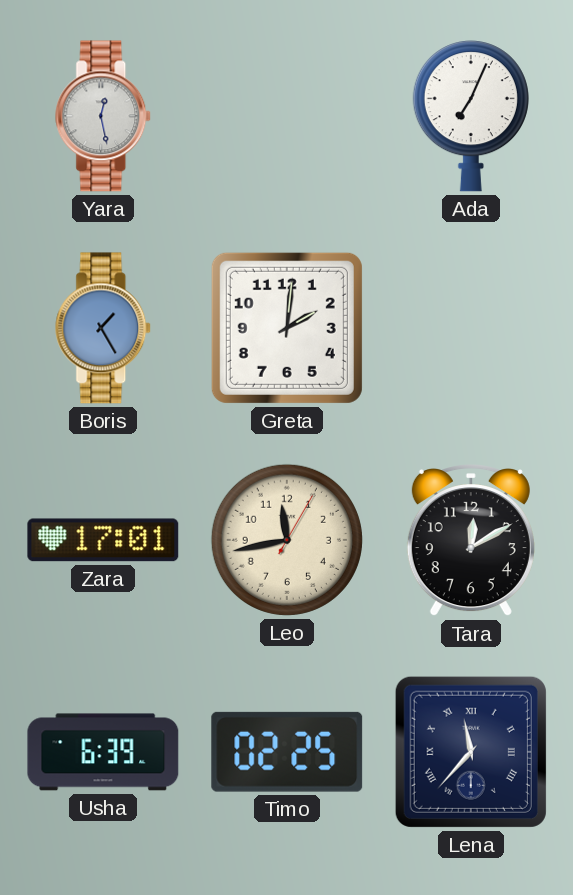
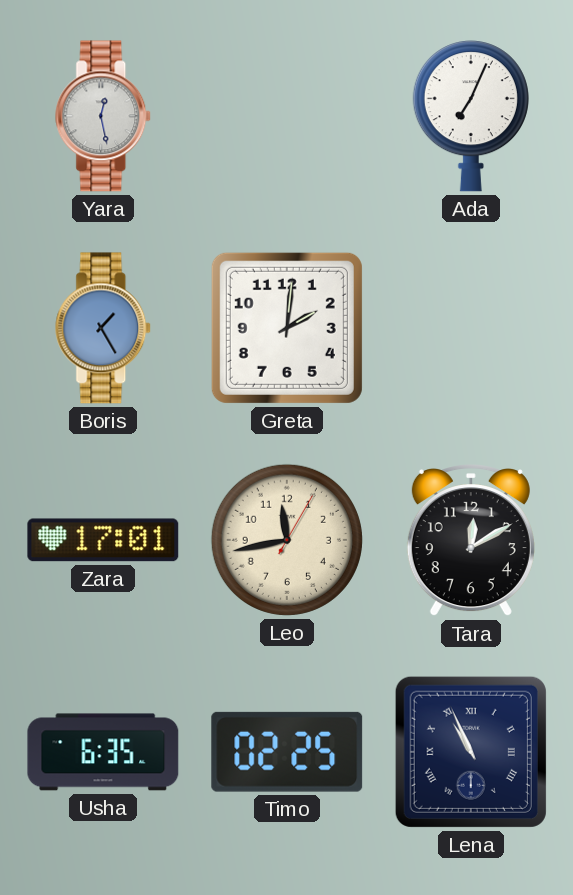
Usha: 6:39 -> 6:35 (103, 752)
Lena: 11:37 -> 10:56 (471, 752)
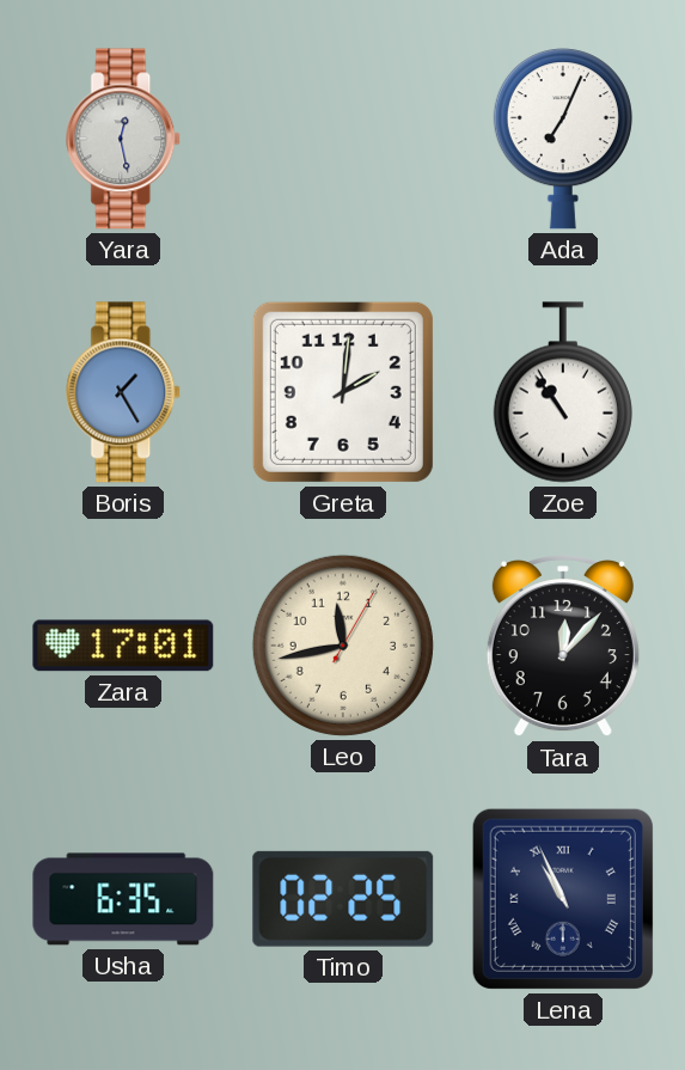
Zoe: none -> 10:54 (563, 392)
Tara: 12:10 -> 12:07 (563, 647)
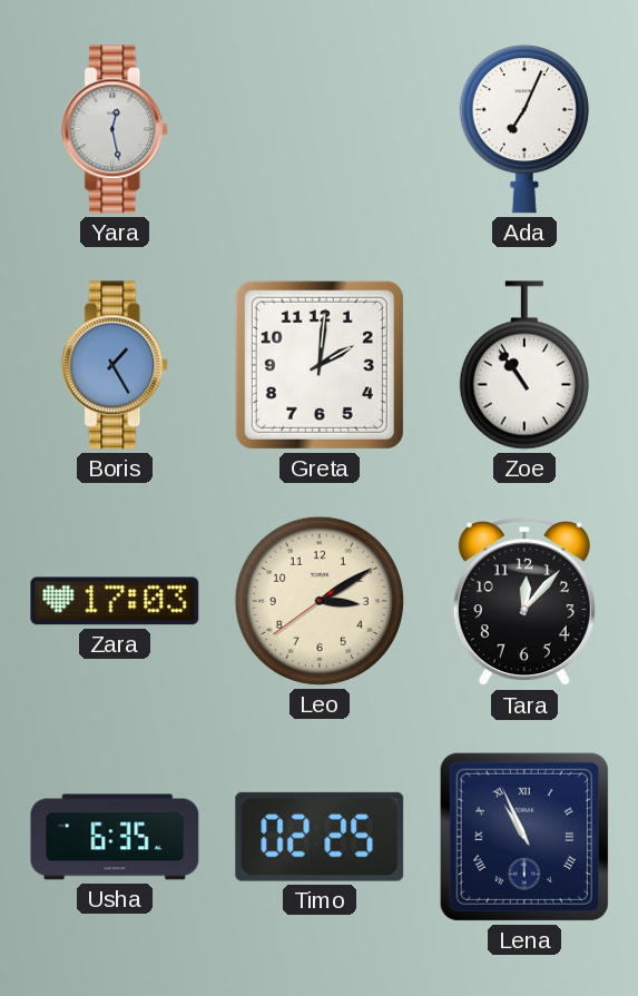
Zara: 17:01 -> 17:03 (115, 601)
Leo: 11:43 -> 3:09 (320, 601)
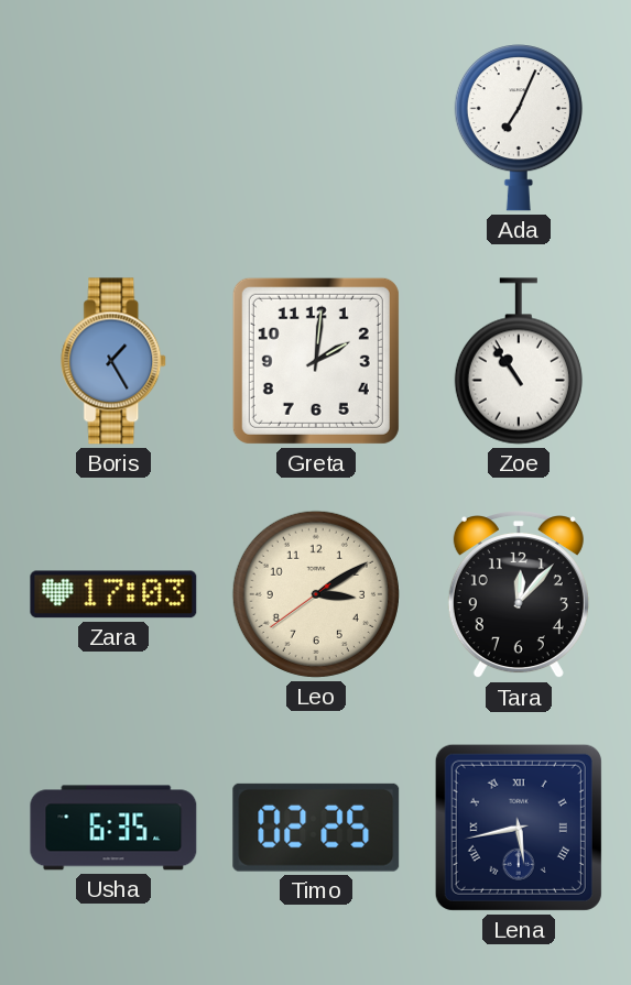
Yara: 12:28 -> none (116, 129)
Lena: 10:56 -> 5:43 (519, 828)
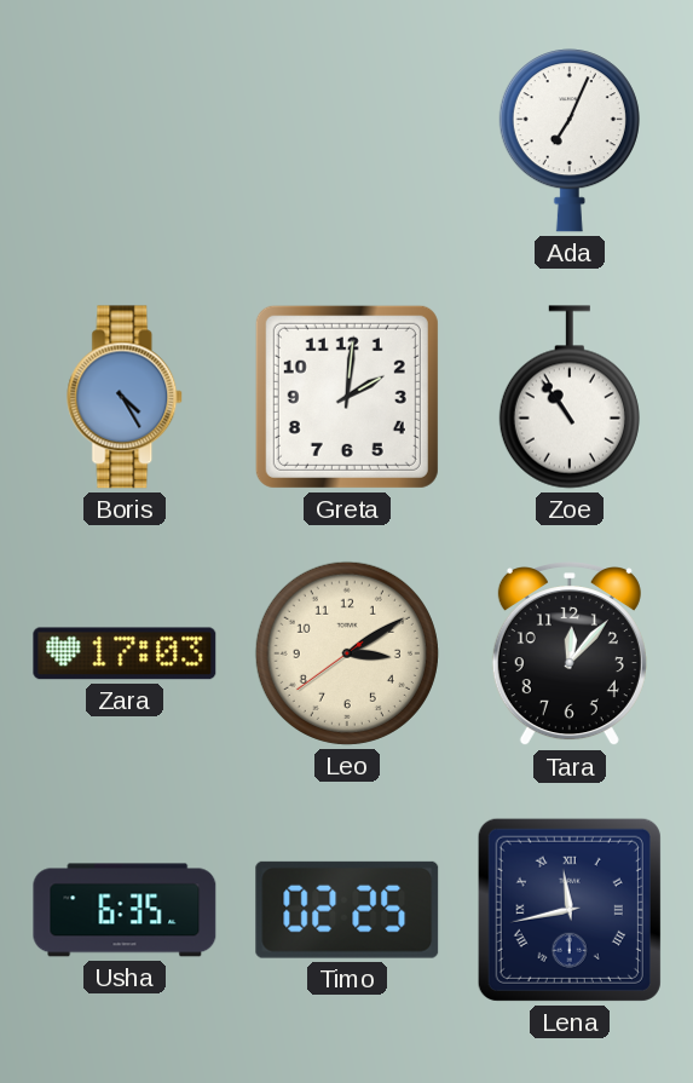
Boris: 1:25 -> 4:25 (126, 397)
Lena: 5:43 -> 11:43 (570, 910)
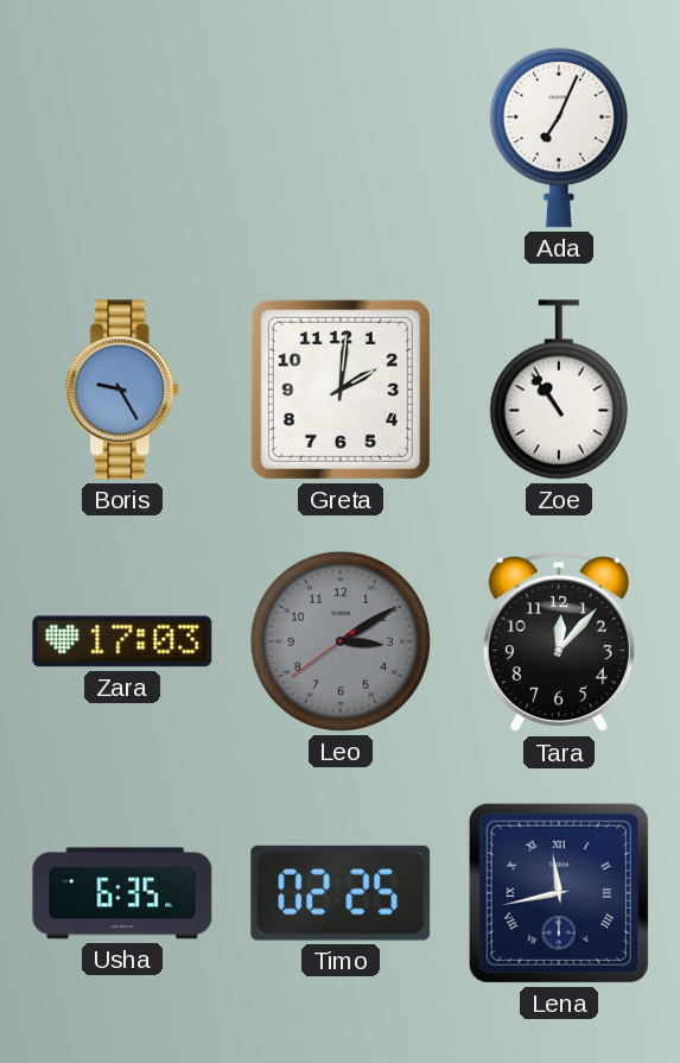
Boris: 4:25 -> 9:25 (123, 390)
Leo dial: cream -> grey (341, 641)
